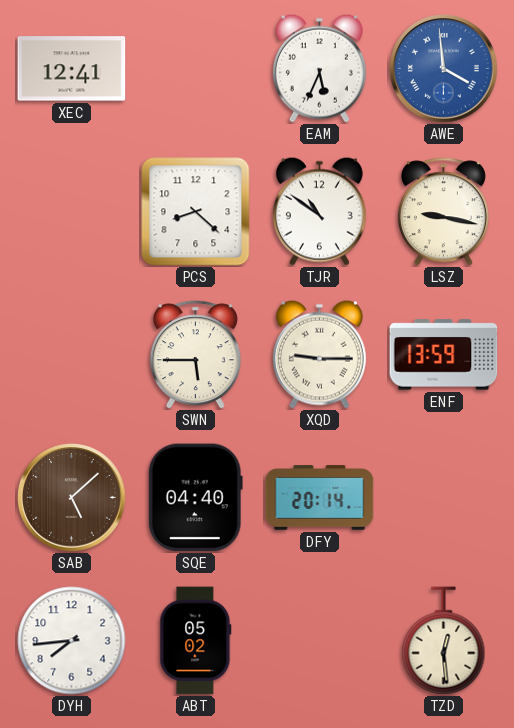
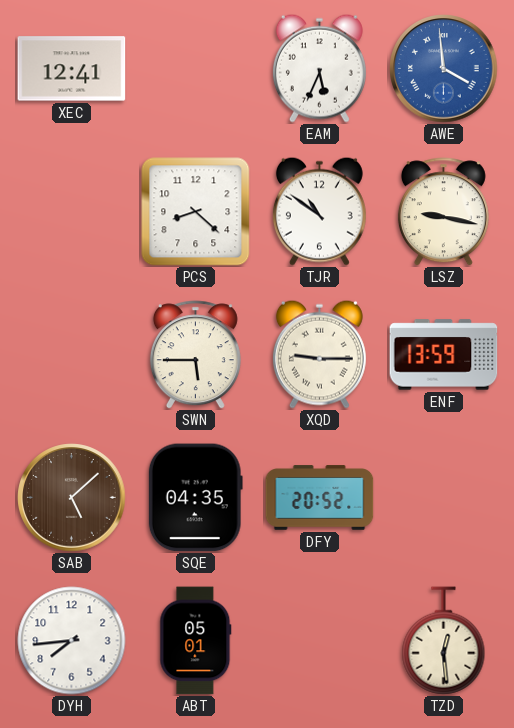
SQE: 04:40 -> 04:35 (195, 498)
DFY: 20:14 -> 20:52 (320, 498)
ABT: 05:02 -> 05:01 (196, 641)
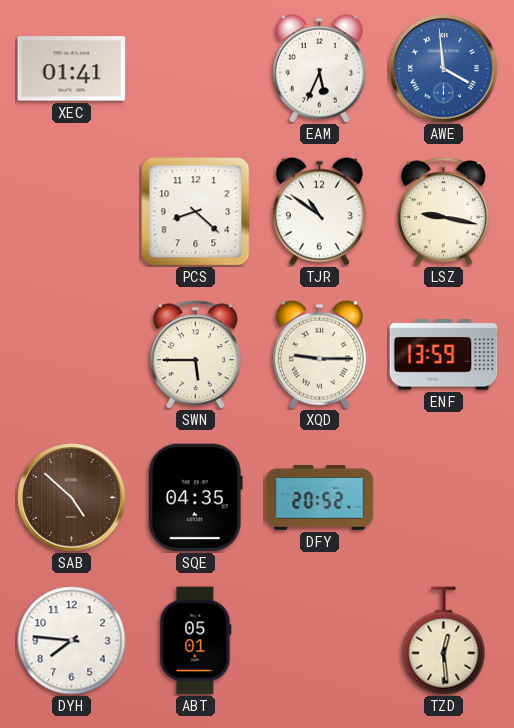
XEC: 12:41 -> 01:41 (72, 69)
SAB: 5:08 -> 4:52 (72, 498)
DYH: 7:44 -> 7:46 (72, 641)
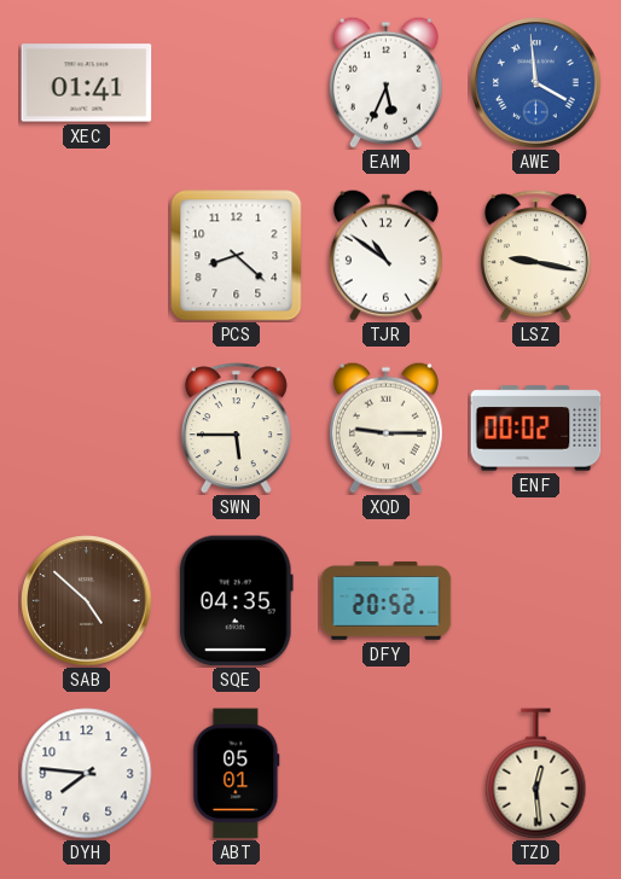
ENF: 13:59 -> 00:02 (536, 429)
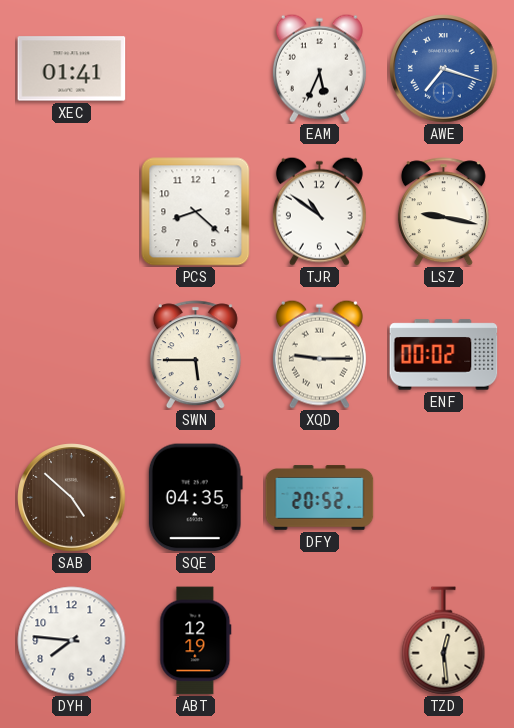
AWE: 3:59 -> 7:18 (444, 69)
ABT: 05:01 -> 12:19 (196, 641)
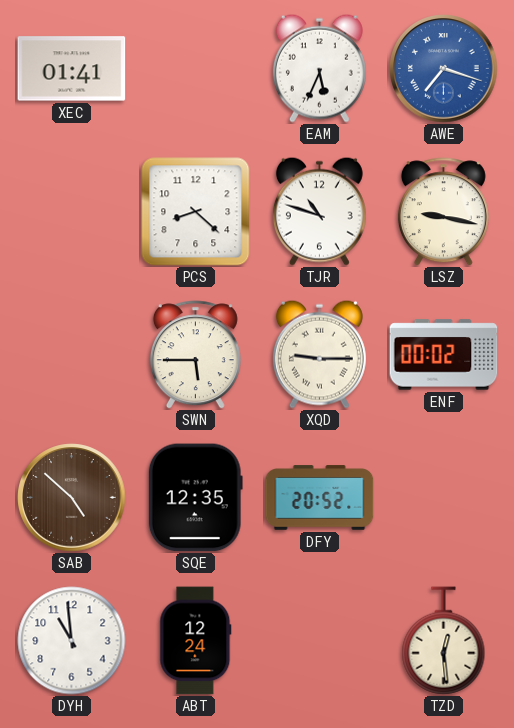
TJR: 10:51 -> 10:48 (319, 211)
SQE: 04:35 -> 12:35 (195, 498)
DYH: 7:46 -> 10:59 (72, 641)
ABT: 12:19 -> 12:24 (196, 641)
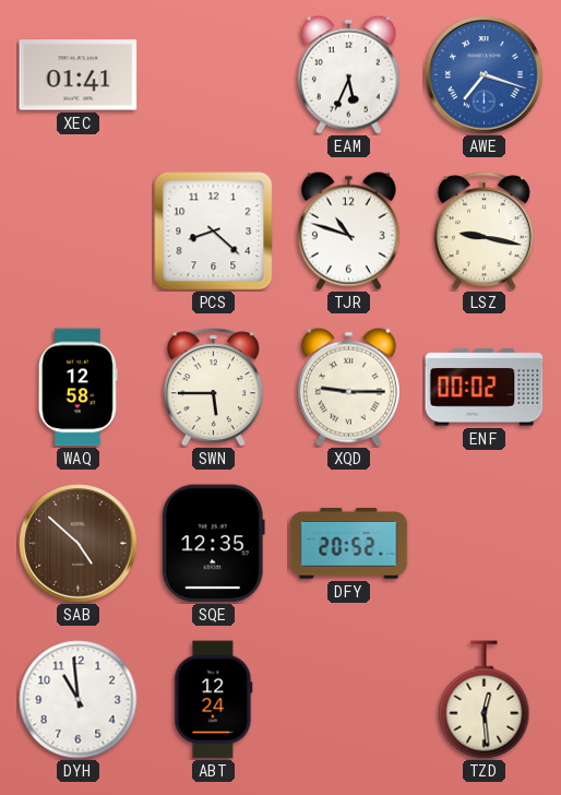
WAQ: none -> 12:58 (77, 388)
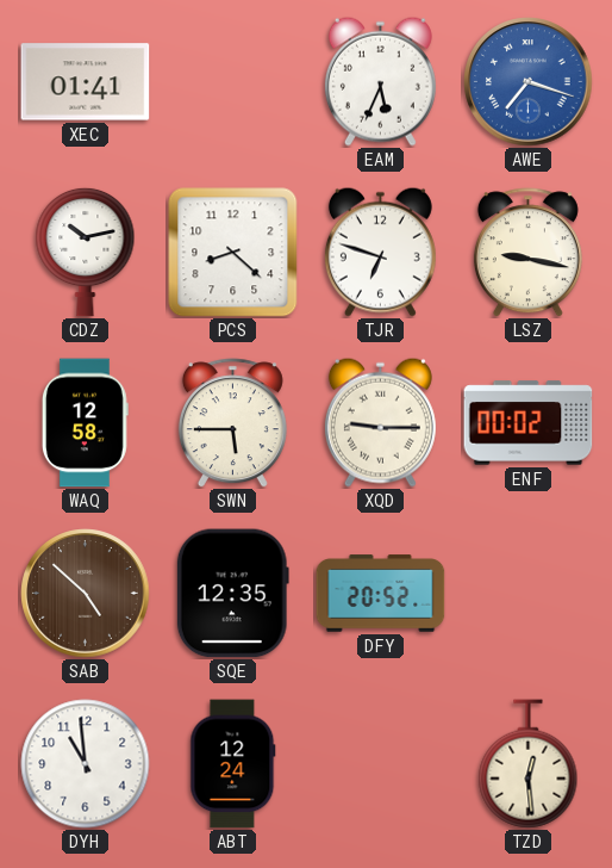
CDZ: none -> 10:13 (86, 252)
TJR: 10:48 -> 6:48 (380, 252)
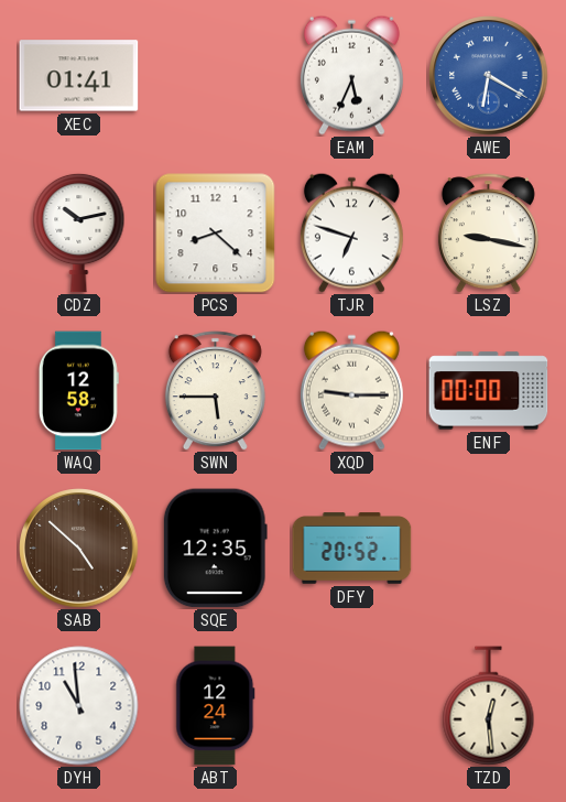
AWE: 7:18 -> 6:20 (489, 76)
ENF: 00:02 -> 00:00 (489, 391)
